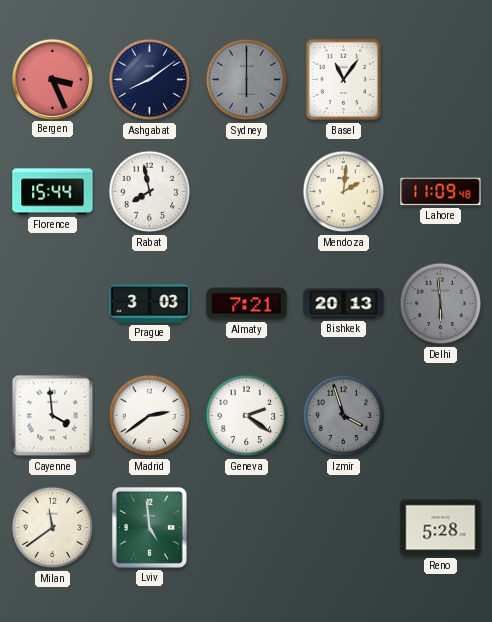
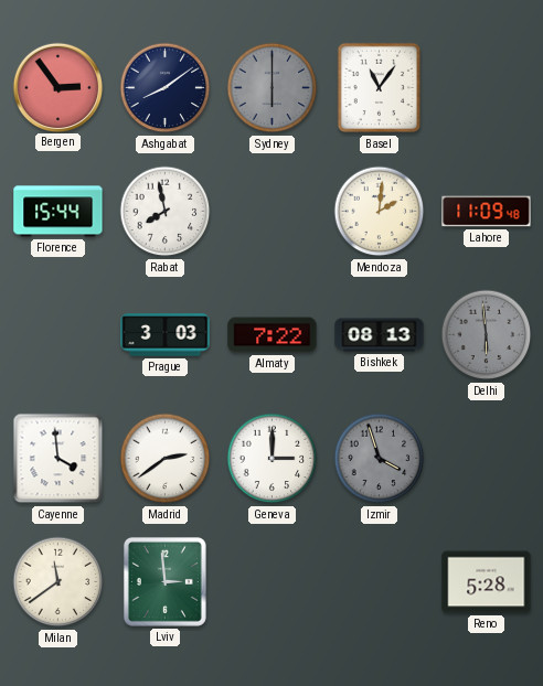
Bergen: 3:26 -> 2:54 (57, 87)
Almaty: 7:21 -> 7:22 (273, 335)
Bishkek: 20:13 -> 08:13 (380, 335)
Geneva: 2:21 -> 3:00 (273, 459)
Lviv: 4:59 -> 2:59 (164, 581)
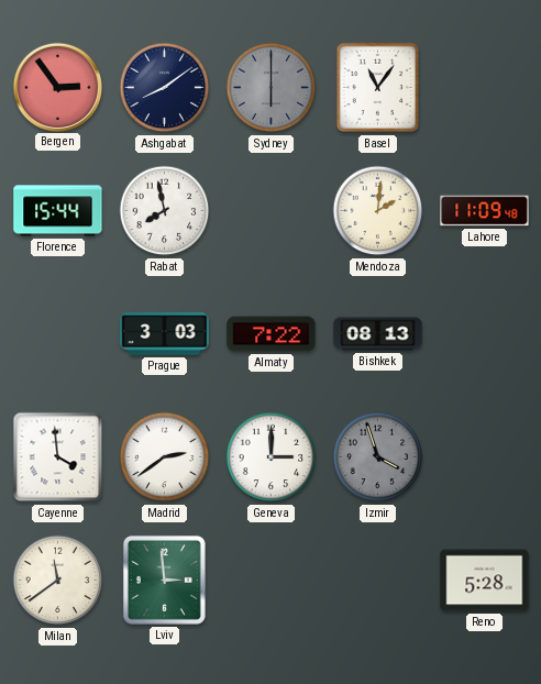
Delhi: 5:59 -> none (487, 335)
